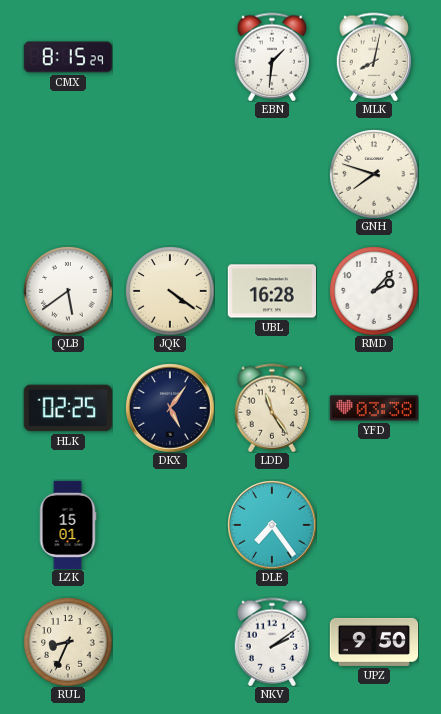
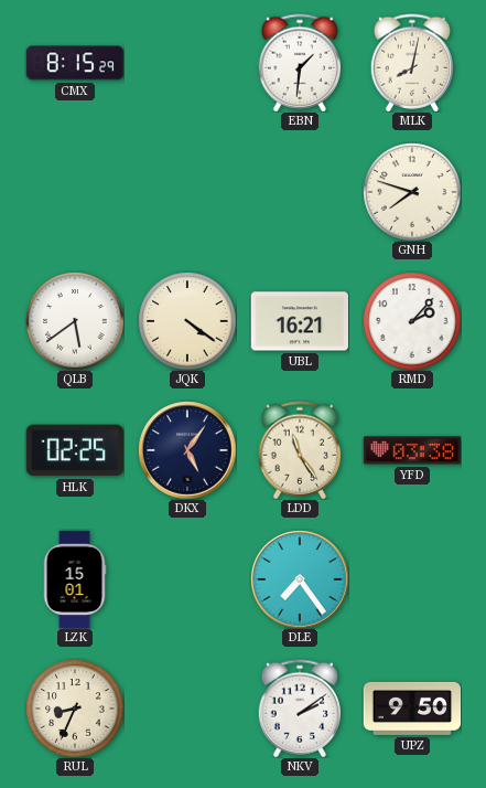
UBL: 16:28 -> 16:21 (299, 321)
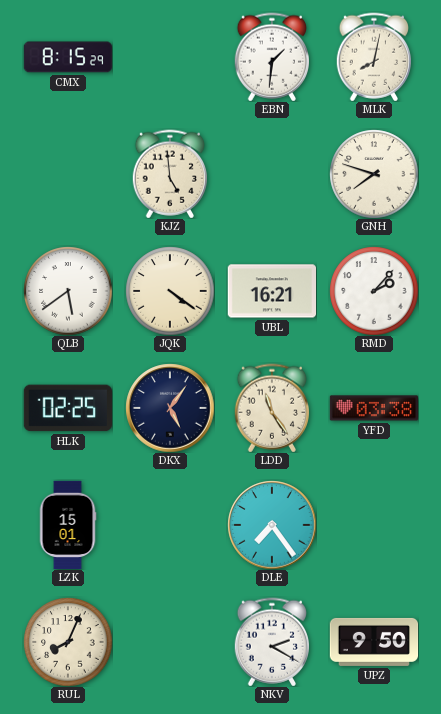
KJZ: none -> 4:59 (169, 174)
RUL: 8:34 -> 8:04 (68, 642)
NKV: 2:09 -> 2:20 (271, 642)
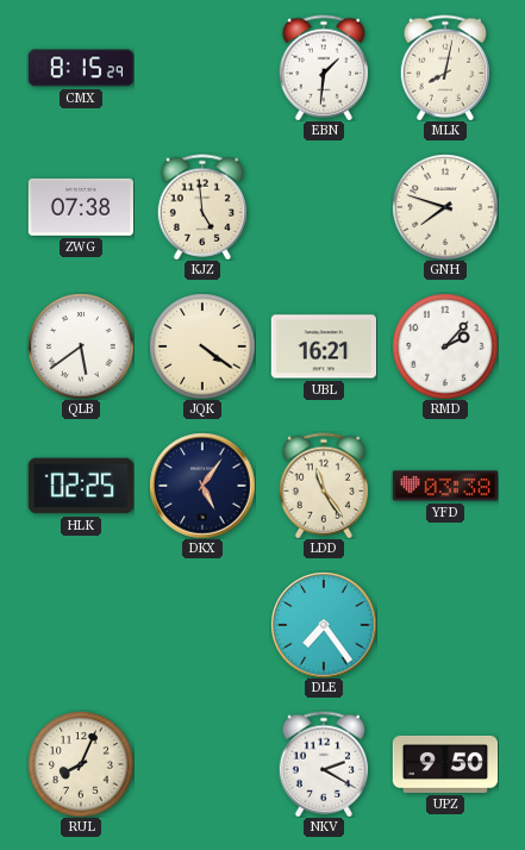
ZWG: none -> 07:38 (80, 207)
LZK: 15:01 -> none (68, 525)
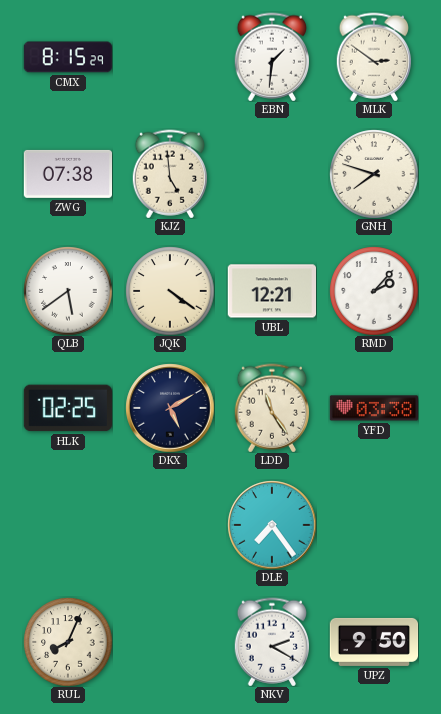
MLK: 8:02 -> 2:51 (373, 57)
UBL: 16:21 -> 12:21 (271, 291)
DKX: 5:06 -> 5:10 (170, 408)
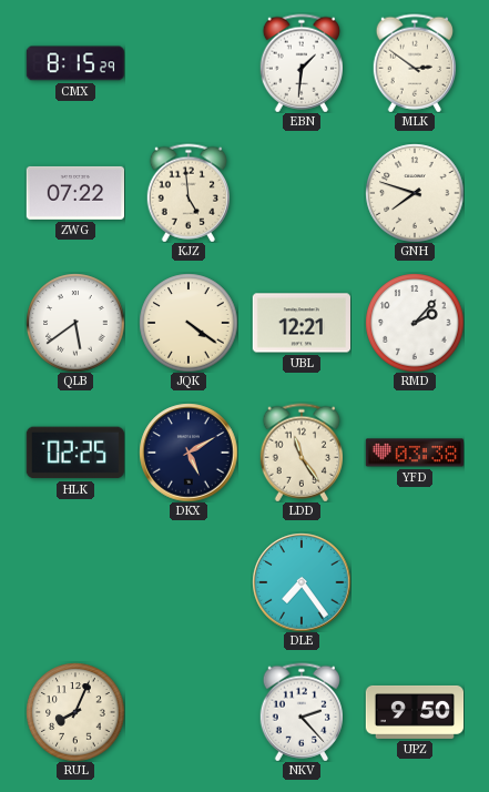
ZWG: 07:38 -> 07:22 (74, 193)
NKV: 2:20 -> 2:23 (300, 712)
